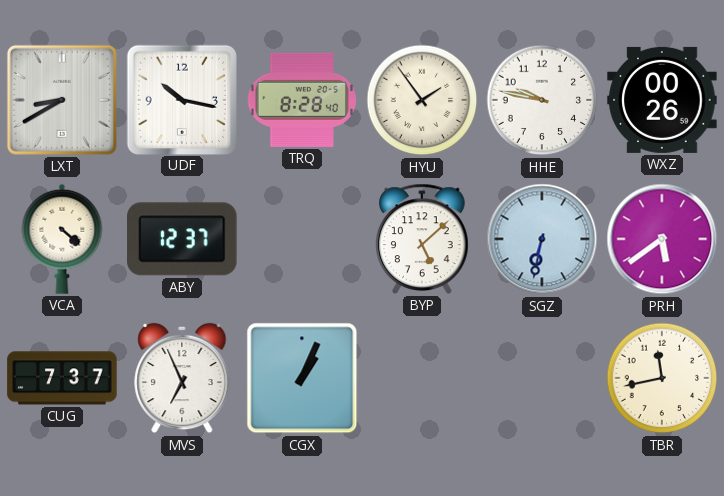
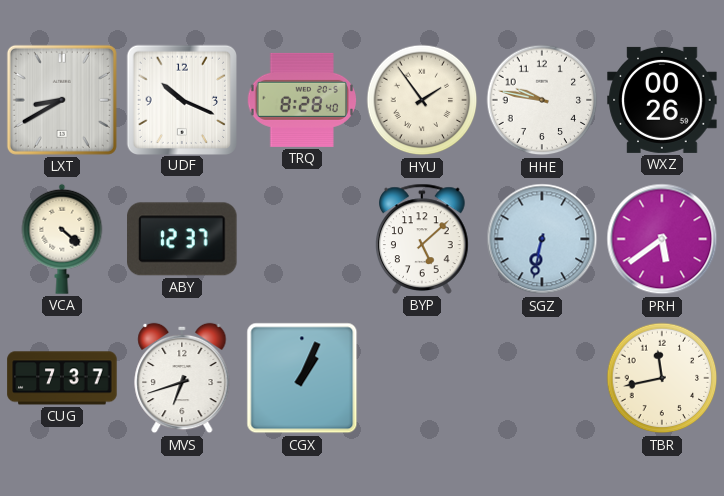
UDF: 10:17 -> 10:19 (181, 99)
MVS: 6:56 -> 6:42 (182, 378)
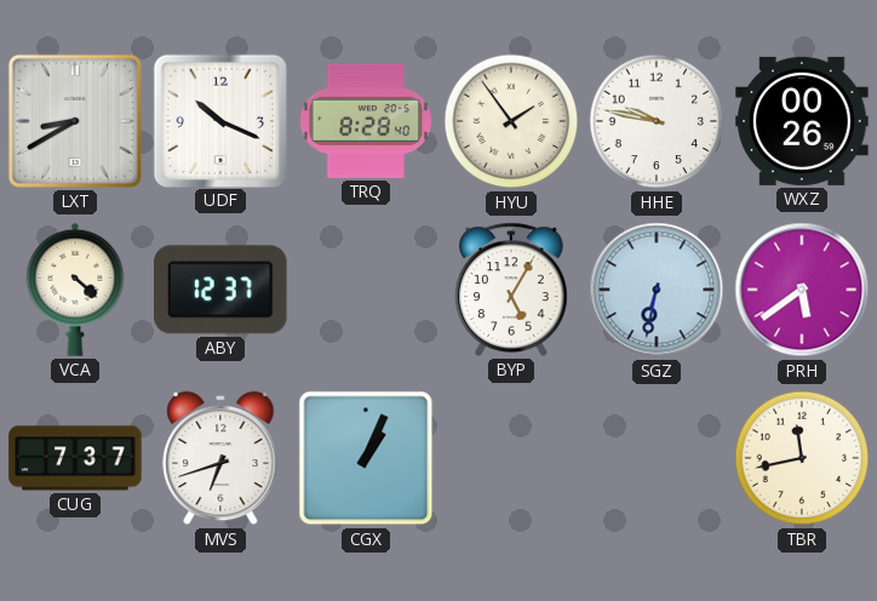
BYP: 5:08 -> 5:05 (511, 290)
